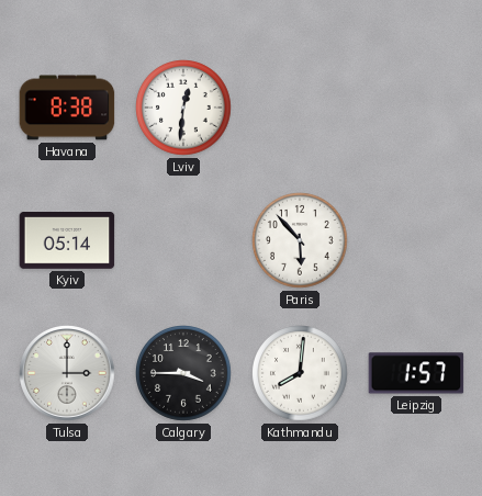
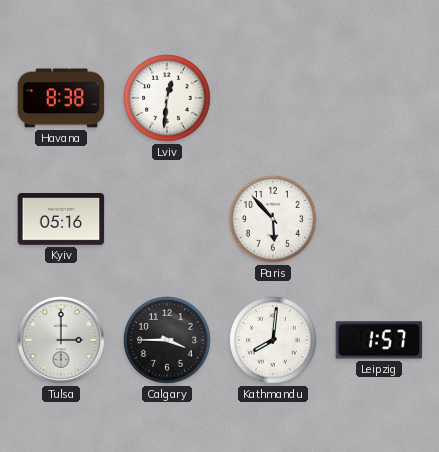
Kyiv: 05:14 -> 05:16 (61, 220)
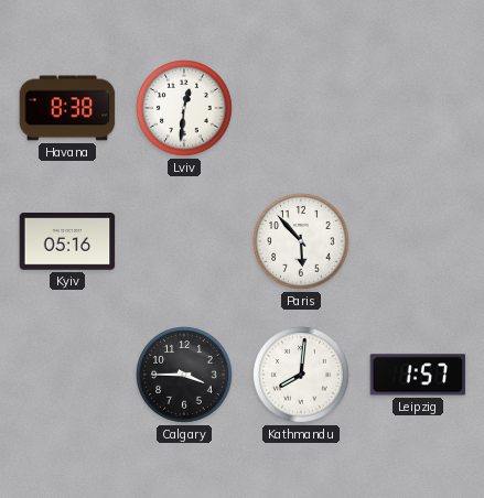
Tulsa: 3:00 -> none (61, 340)
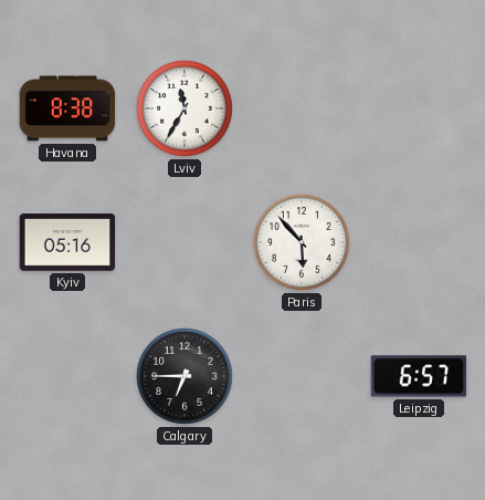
Lviv: 12:31 -> 11:35 (186, 110)
Calgary: 3:45 -> 6:45 (186, 377)
Kathmandu: 8:01 -> none (302, 376)
Leipzig: 1:57 -> 6:57 (419, 376)
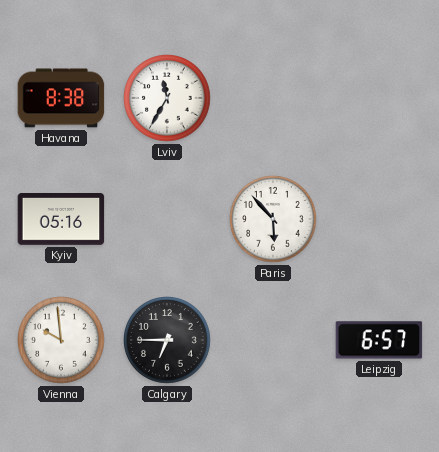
Vienna: none -> 9:59 (62, 341)
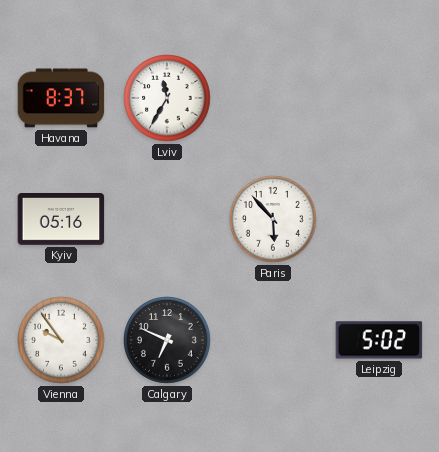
Havana: 8:38 -> 8:37 (61, 98)
Vienna: 9:59 -> 9:54 (62, 341)
Calgary: 6:45 -> 6:49 (168, 341)
Leipzig: 6:57 -> 5:02 (379, 340)
